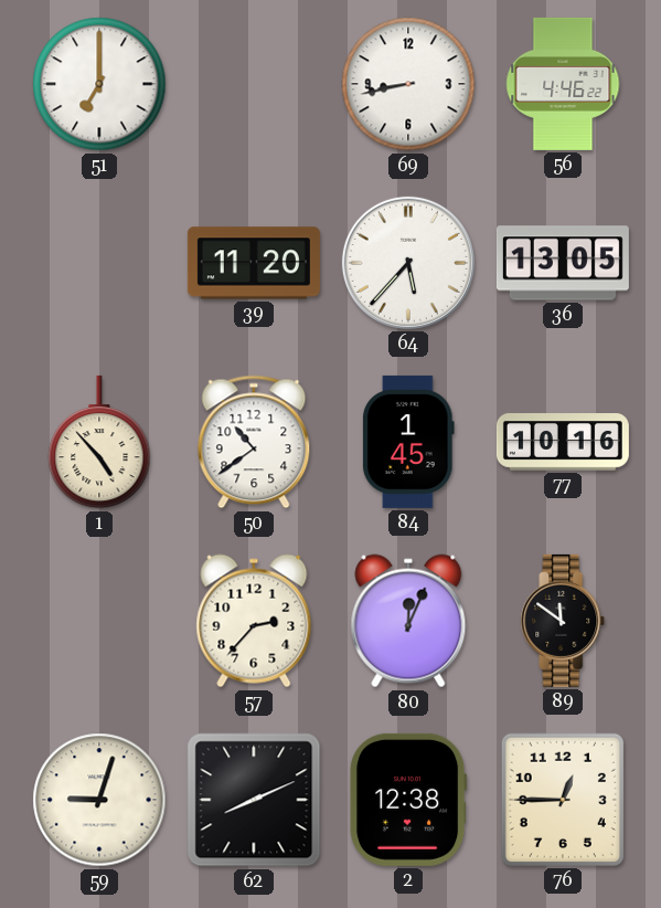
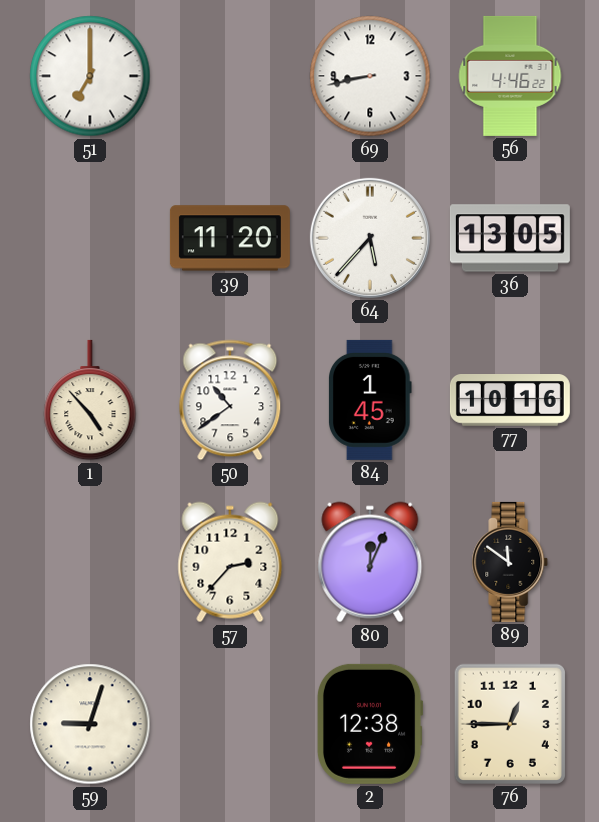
62: 8:11 -> none (254, 800)
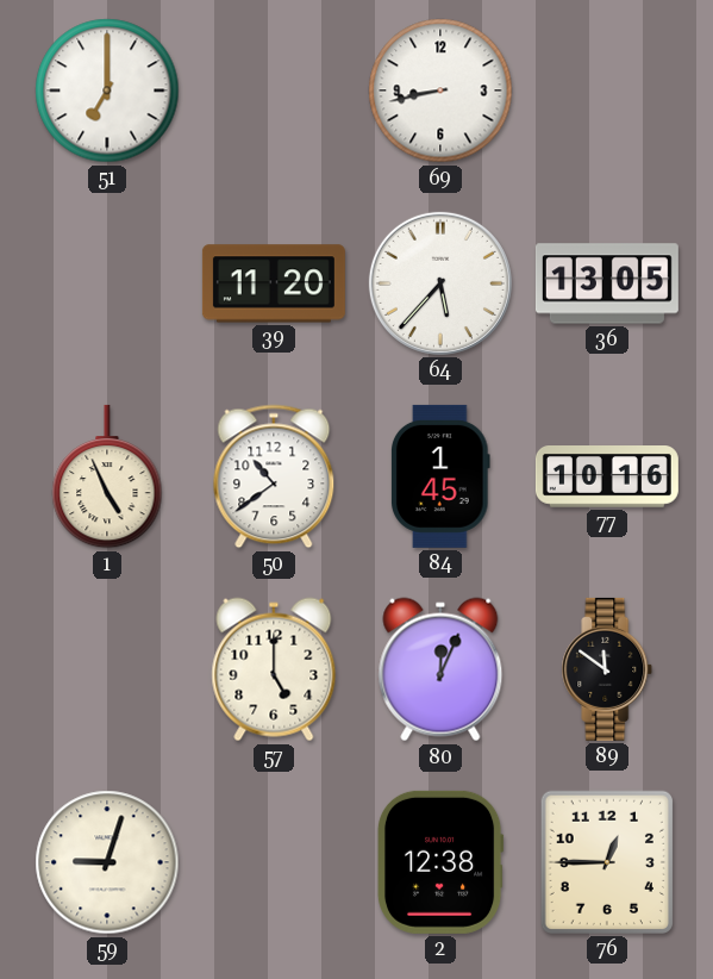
56: 4:46 -> none (510, 76)
1: 4:53 -> 4:56 (107, 476)
57: 2:37 -> 5:00 (274, 669)
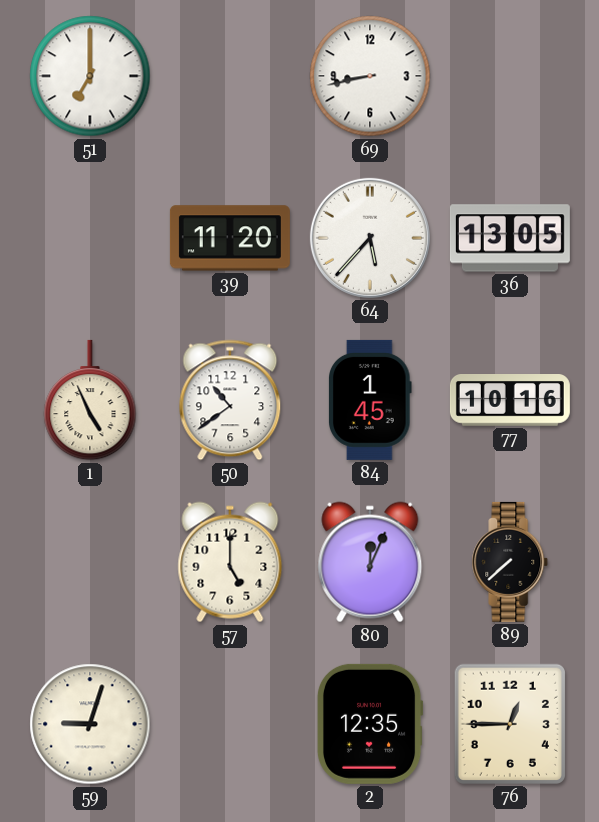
89: 11:51 -> 7:38 (510, 562)
2: 12:38 -> 12:35 (370, 724)
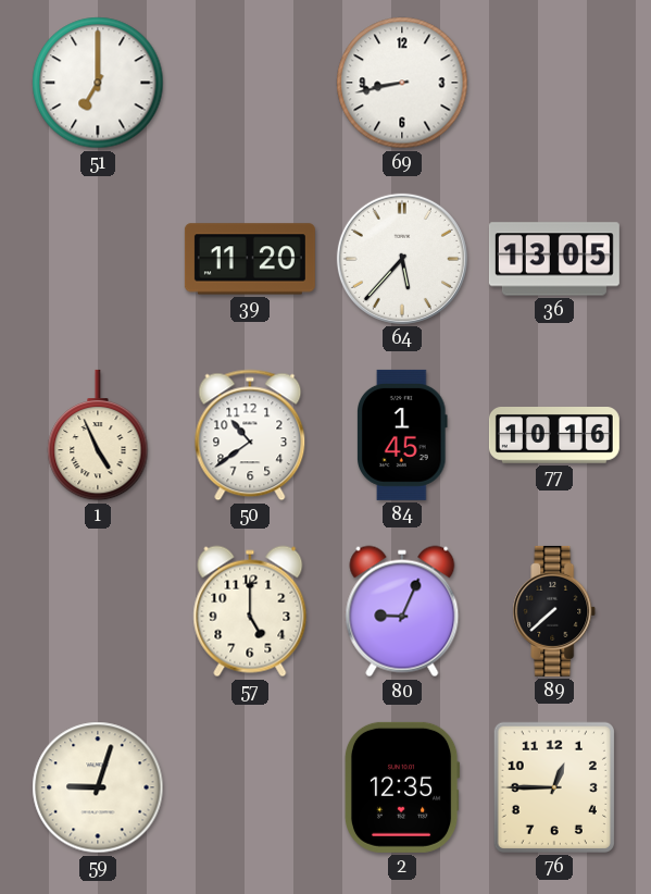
80: 12:04 -> 9:04 (402, 611)
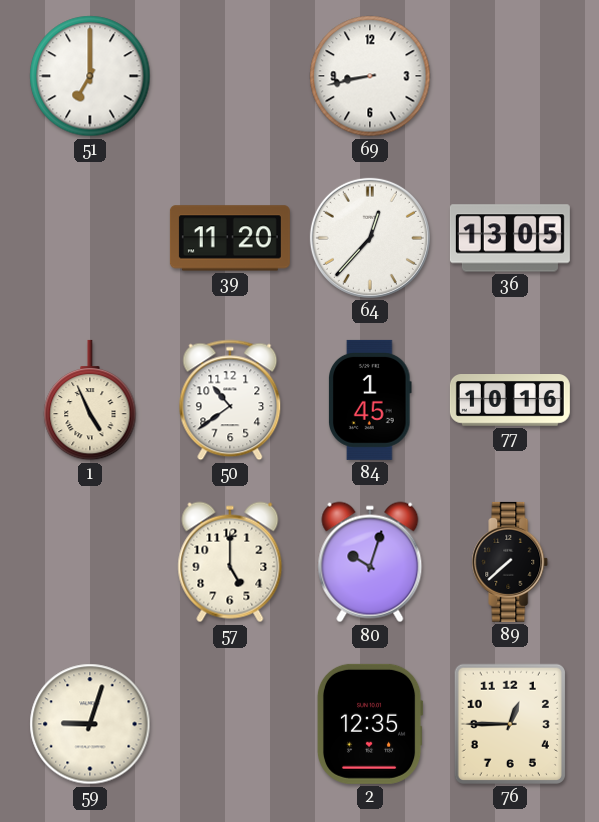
64: 5:37 -> 12:37 (370, 238)
80: 9:04 -> 10:03 (370, 562)
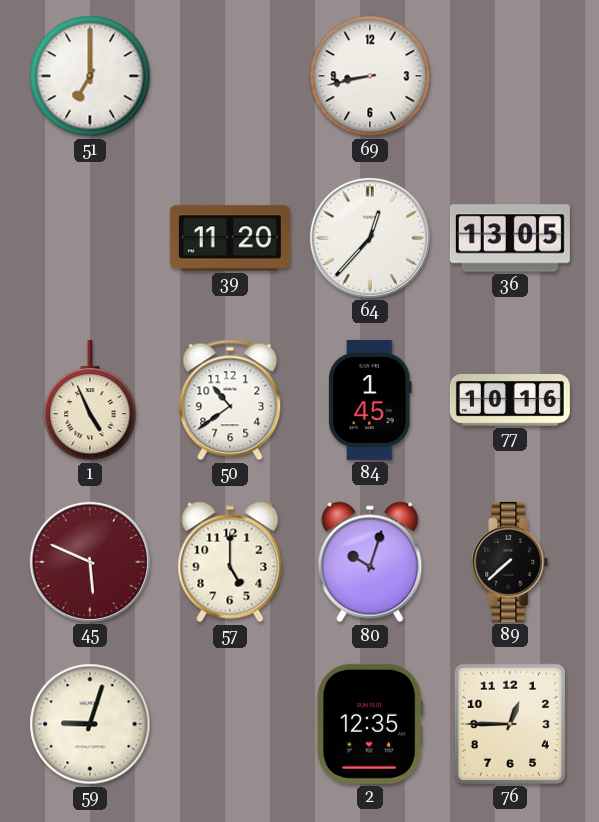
45: none -> 5:49 (90, 562)
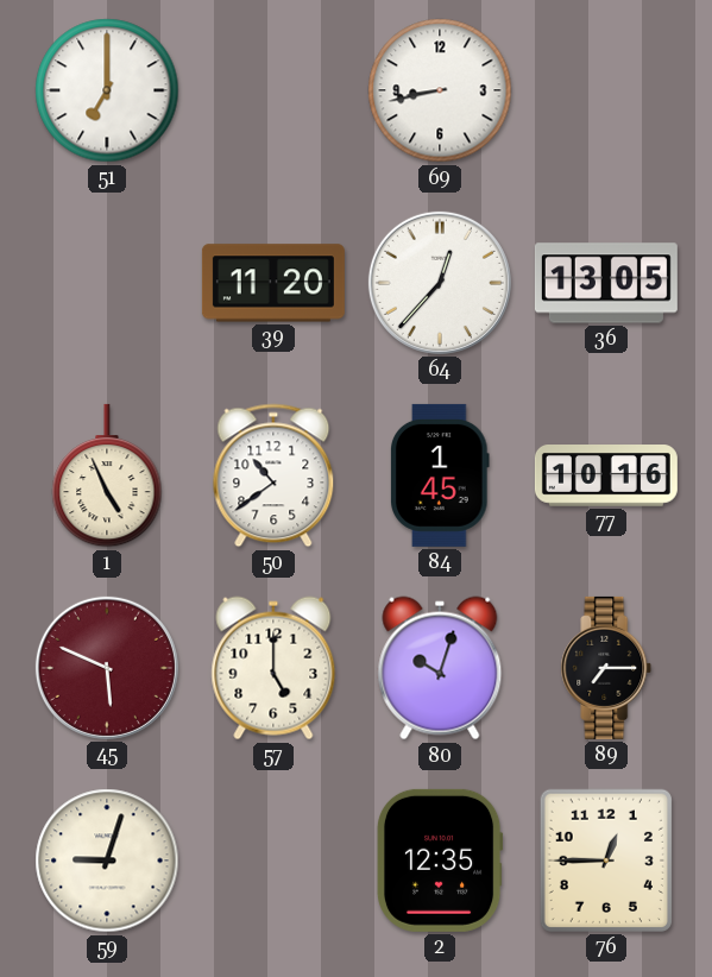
89: 7:38 -> 7:15 (606, 668)
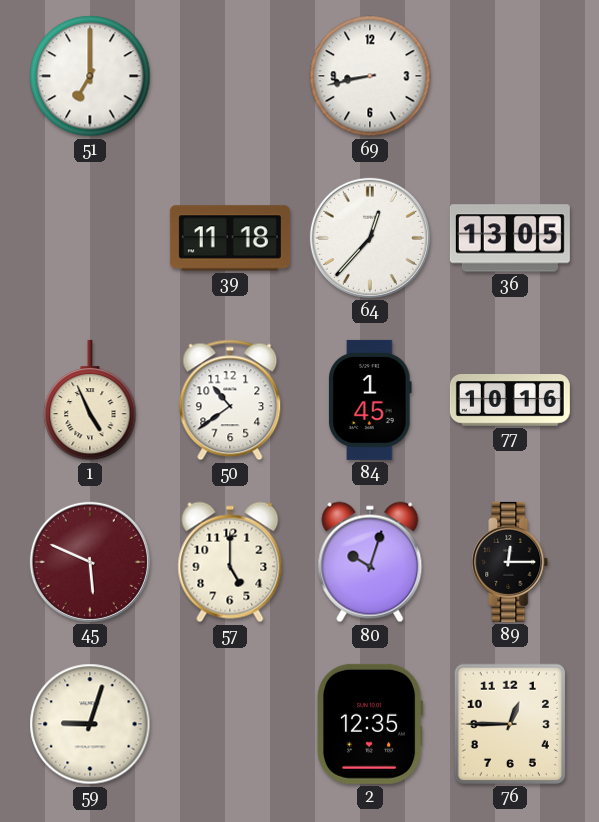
39: 11:20 -> 11:18 (230, 238)
89: 7:15 -> 12:15 (510, 562)
